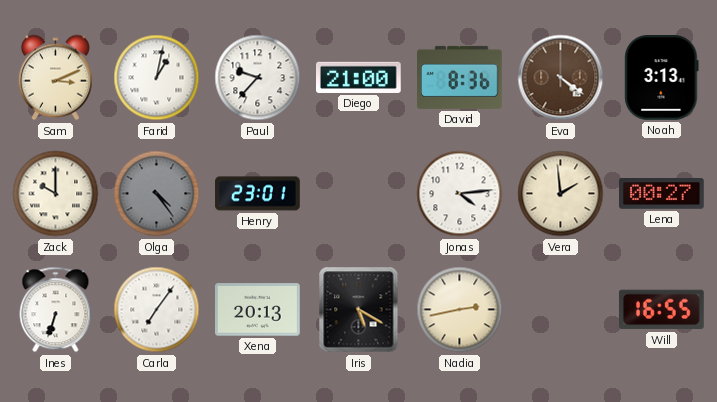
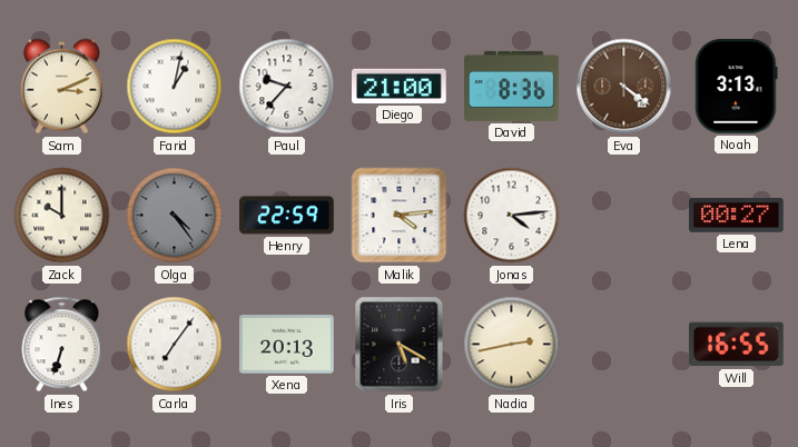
Henry: 23:01 -> 22:59 (287, 216)
Malik: none -> 4:14 (400, 216)
Vera: 1:59 -> none (561, 194)
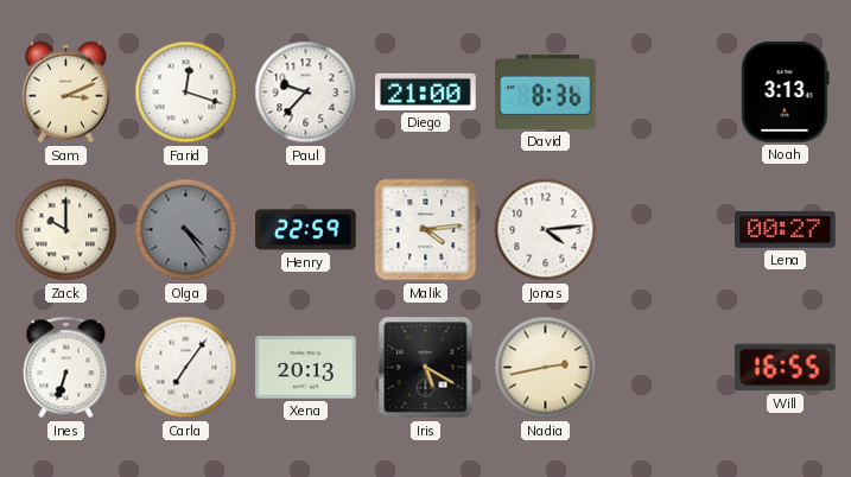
Farid: 1:02 -> 12:18 (186, 93)
Eva: 4:21 -> none (624, 87)
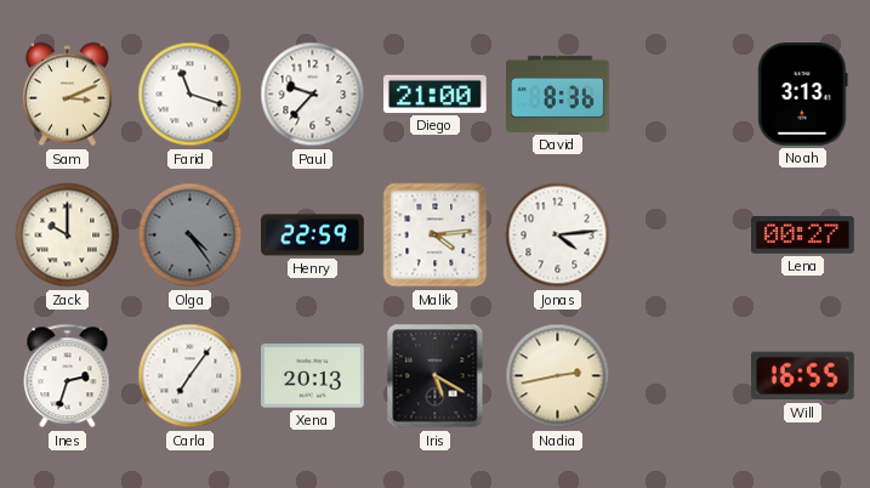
Farid: 12:18 -> 11:18 (191, 95)
Ines: 6:33 -> 2:33 (68, 376)
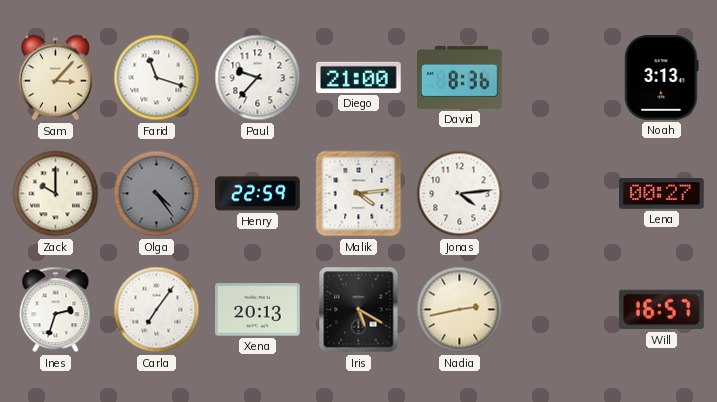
Sam: 3:11 -> 3:07 (55, 78)
Will: 16:55 -> 16:57 (661, 310)
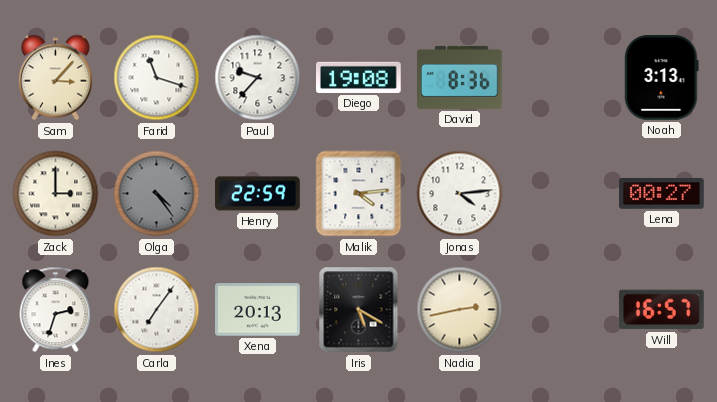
Diego: 21:00 -> 19:08 (359, 77)
Zack: 10:00 -> 3:00 (56, 194)
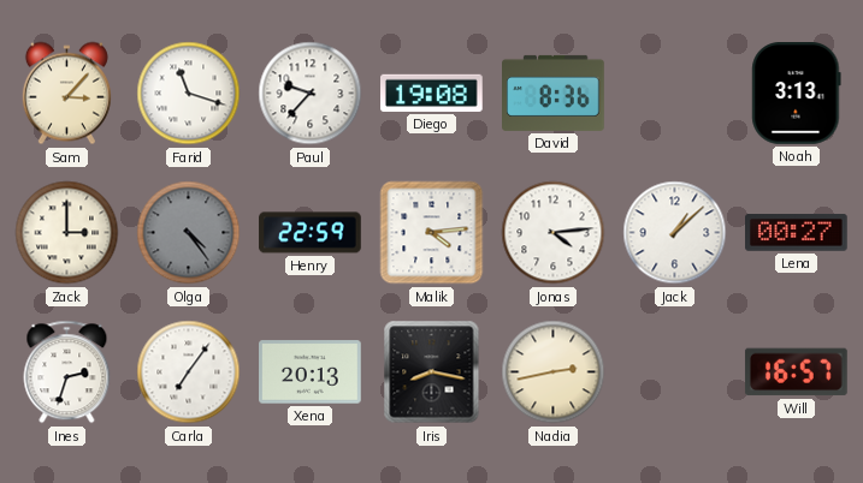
Jack: none -> 1:08 (675, 233)
Iris: 5:20 -> 8:17 (432, 372)
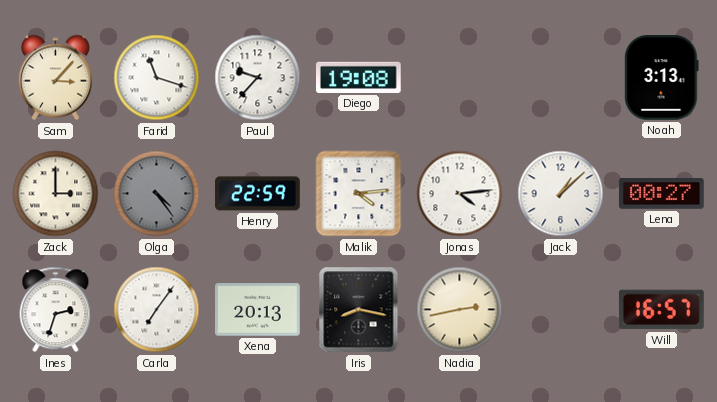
David: 8:36 -> none (554, 93)
